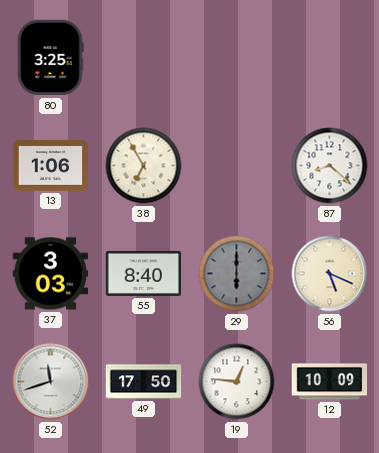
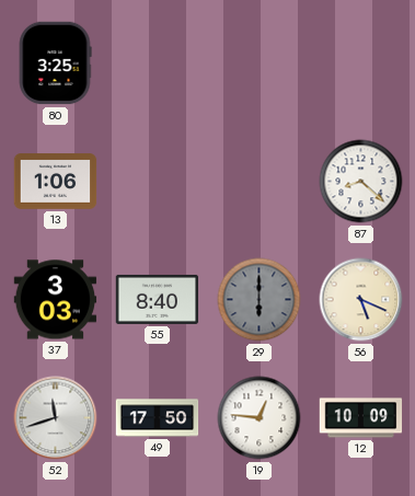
38: 6:55 -> none (144, 166)
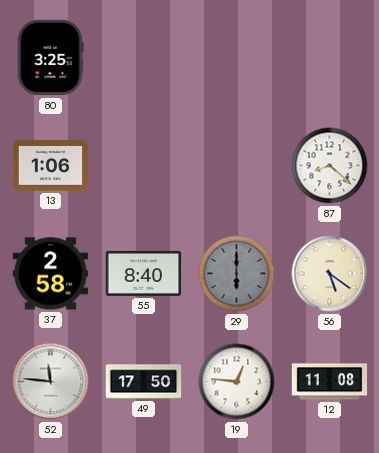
37: 3:03 -> 2:58 (51, 274)
56: 5:19 -> 5:21 (330, 274)
52: 11:42 -> 11:46 (51, 382)
12: 10:09 -> 11:08 (330, 382)
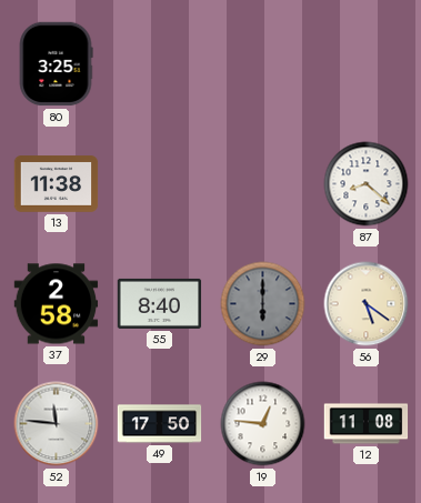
13: 1:06 -> 11:38 (57, 184)
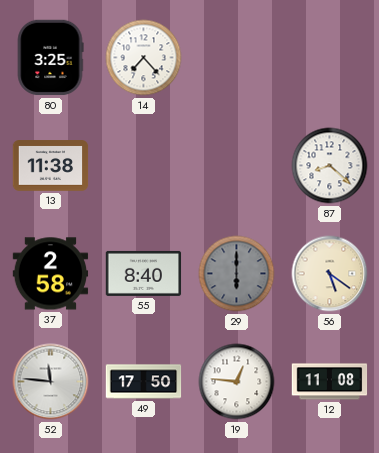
14: none -> 7:23 (144, 58)
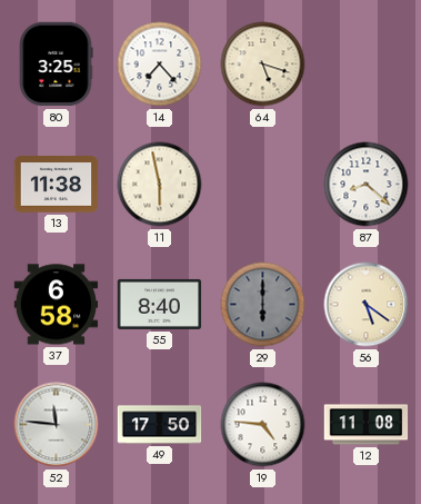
64: none -> 5:18 (263, 65)
11: none -> 5:58 (160, 185)
37: 2:58 -> 6:58 (57, 305)
19: 12:46 -> 4:46 (263, 425)
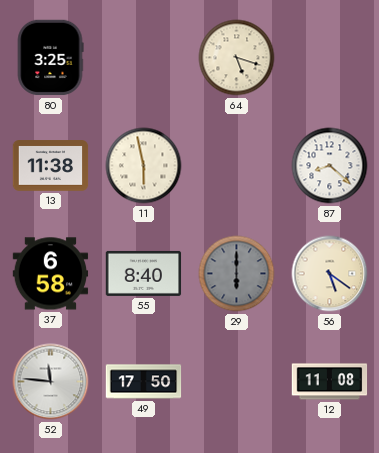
14: 7:23 -> none (160, 65)
19: 4:46 -> none (263, 425)
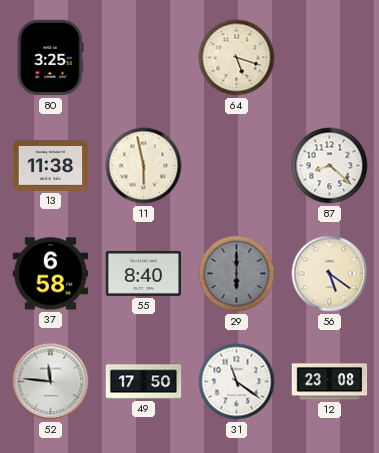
31: none -> 11:21 (237, 382)
12: 11:08 -> 23:08 (330, 382)
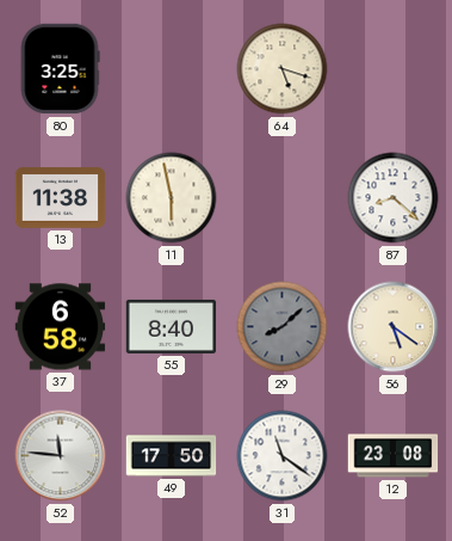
29: 6:00 -> 8:08 (283, 327)
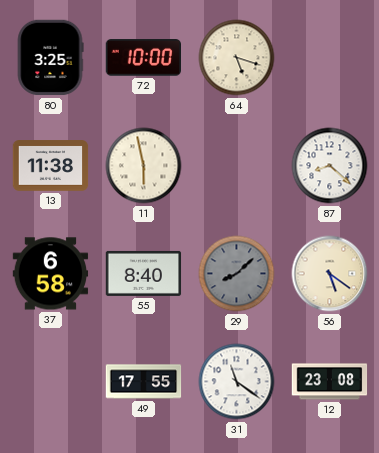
72: none -> 10:00 (144, 58)
52: 11:46 -> none (61, 456)
49: 17:50 -> 17:55 (144, 382)
